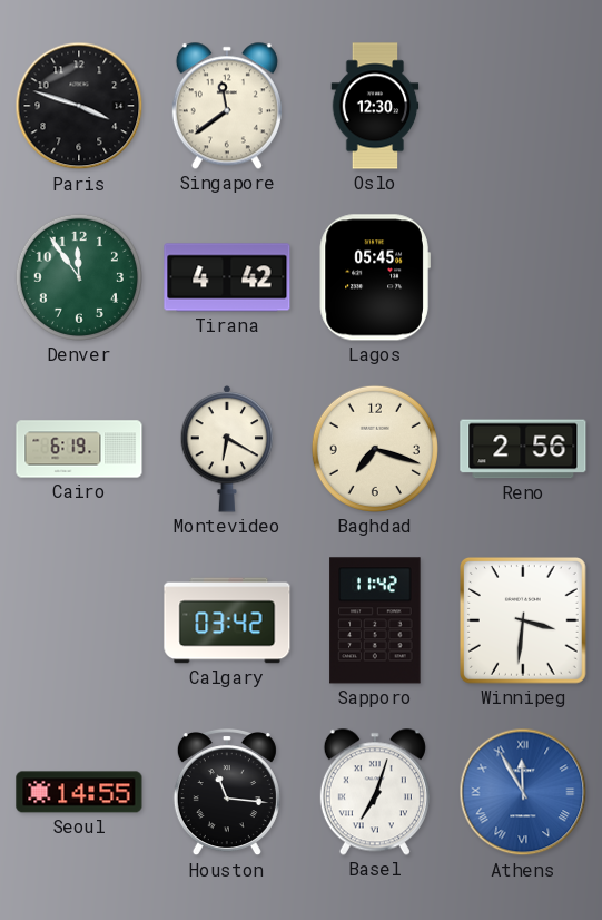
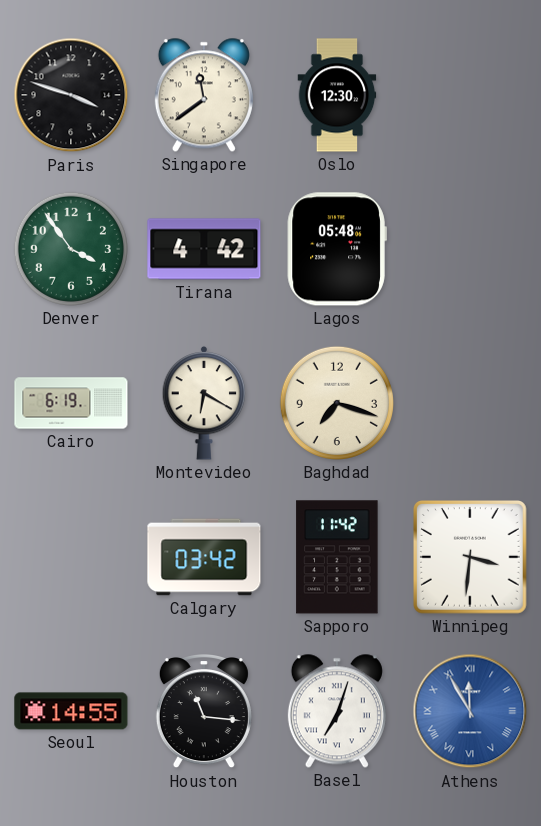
Denver: 11:54 -> 3:54 (71, 249)
Lagos: 05:45 -> 05:48 (337, 249)
Reno: 2:56 -> none (523, 449)
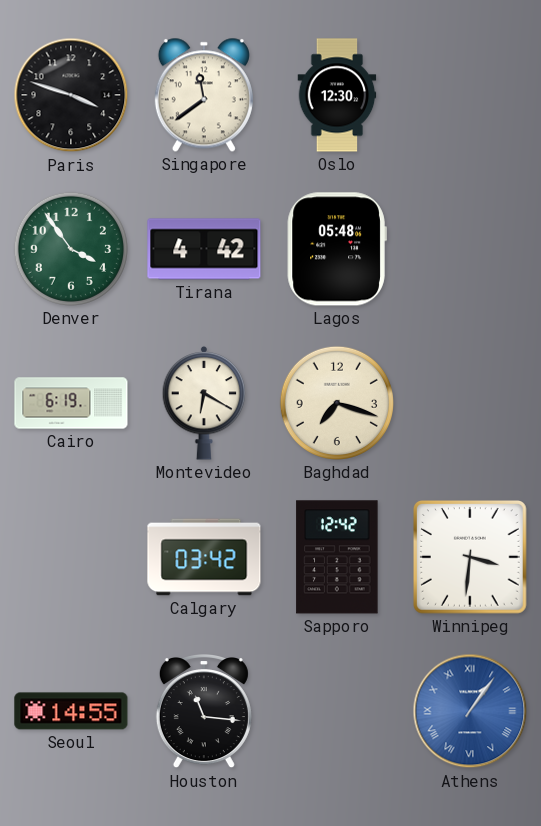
Sapporo: 11:42 -> 12:42 (337, 557)
Basel: 7:03 -> none (337, 711)
Athens: 11:55 -> 1:06 (470, 711)
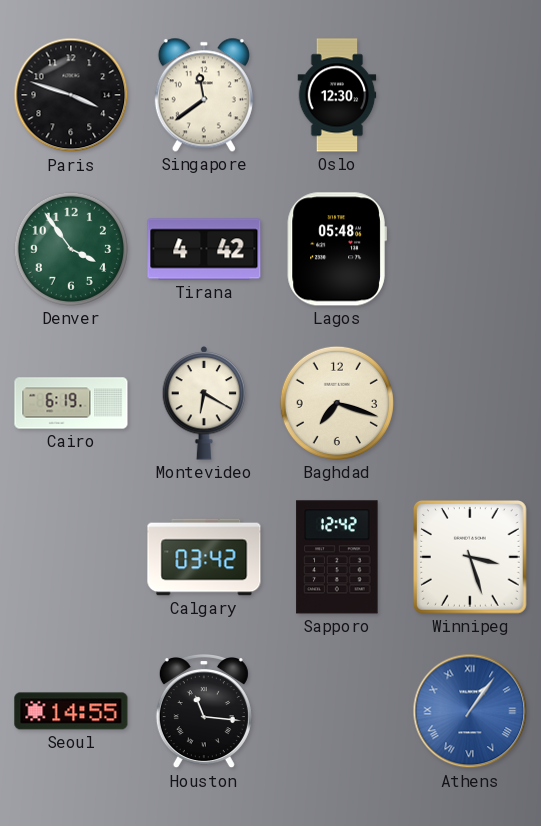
Winnipeg: 3:31 -> 3:27 (471, 558)
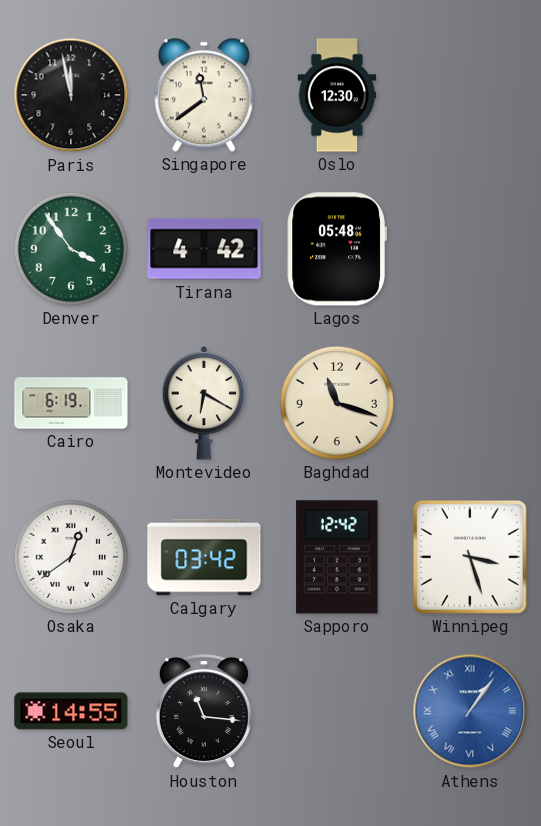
Paris: 3:48 -> 11:58 (71, 95)
Baghdad: 7:18 -> 11:18 (337, 403)
Osaka: none -> 12:39 (71, 557)
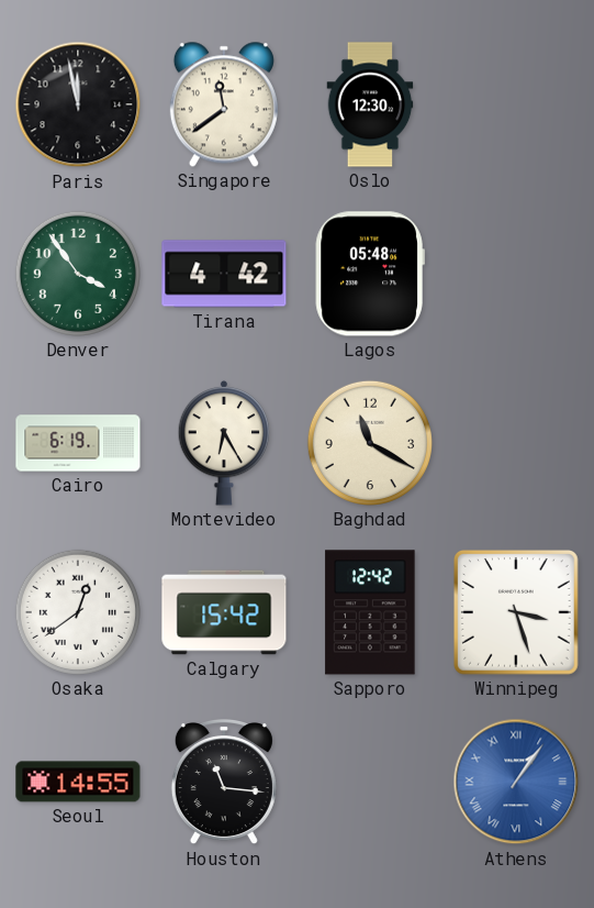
Montevideo: 6:20 -> 6:25 (224, 443)
Baghdad: 11:18 -> 11:20 (370, 443)
Calgary: 03:42 -> 15:42 (224, 612)
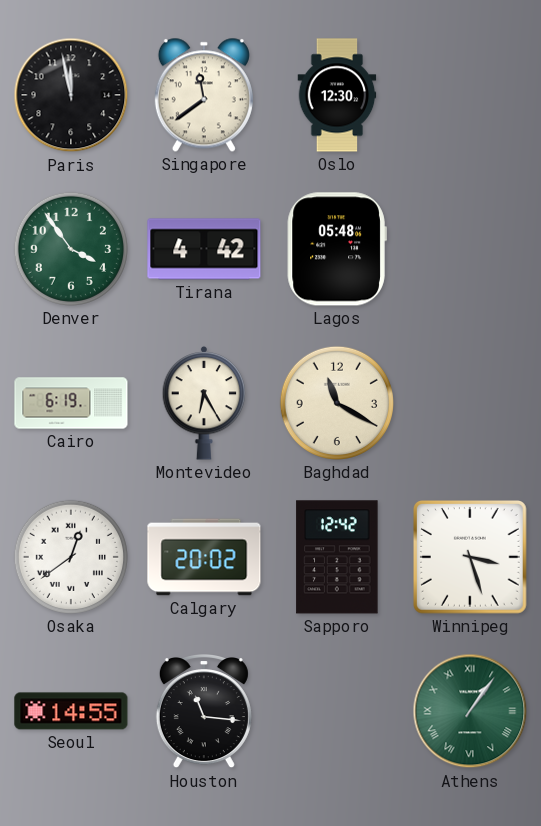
Calgary: 15:42 -> 20:02 (204, 557)
Athens dial: blue -> green (470, 711)
